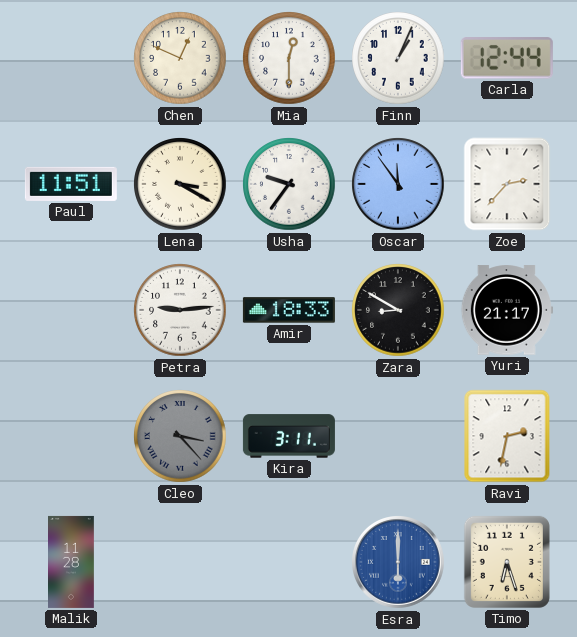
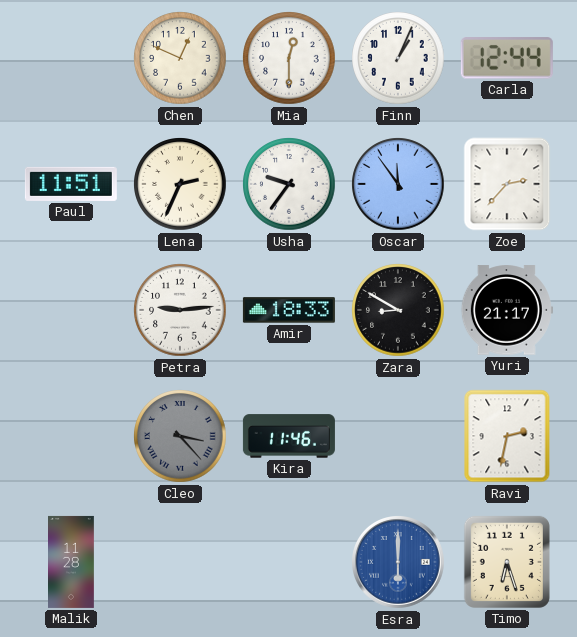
Lena: 3:20 -> 2:34 (180, 184)
Kira: 3:11 -> 11:46 (289, 436)
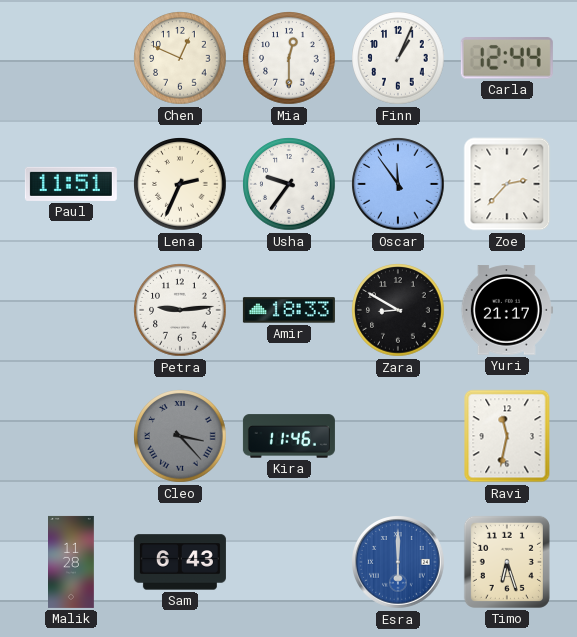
Ravi: 2:32 -> 11:32 (507, 436)
Sam: none -> 6:43 (180, 562)
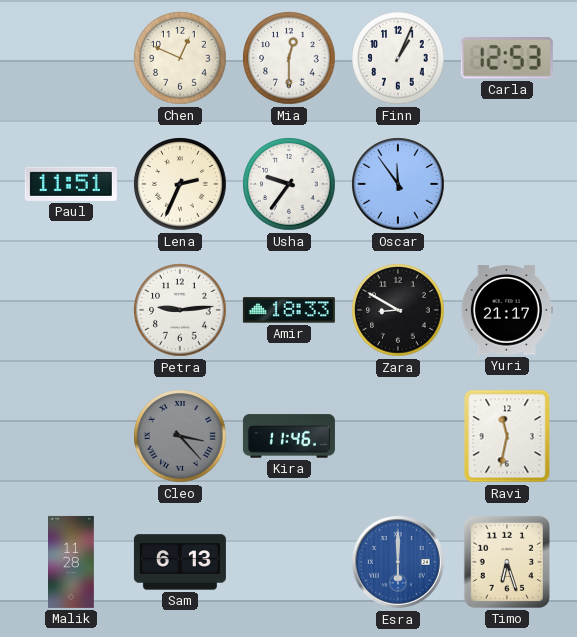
Carla: 12:44 -> 12:53 (507, 58)
Zoe: 2:37 -> none (507, 184)
Sam: 6:43 -> 6:13 (180, 562)
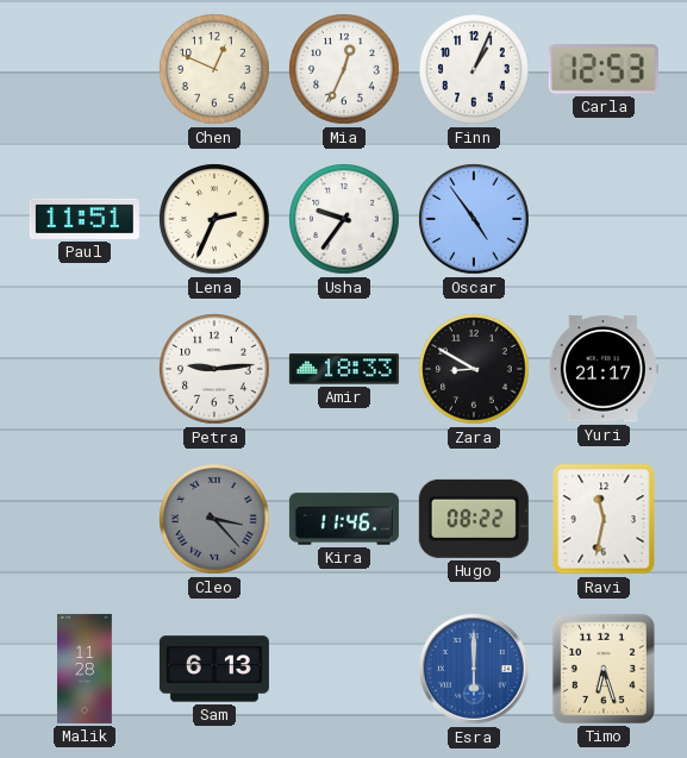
Mia: 12:30 -> 12:34 (344, 69)
Oscar: 11:54 -> 4:54 (474, 219)
Hugo: none -> 08:22 (474, 519)
